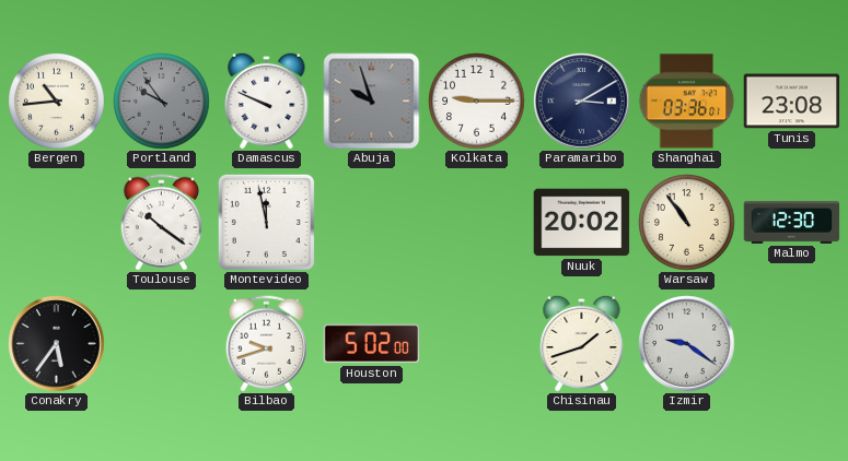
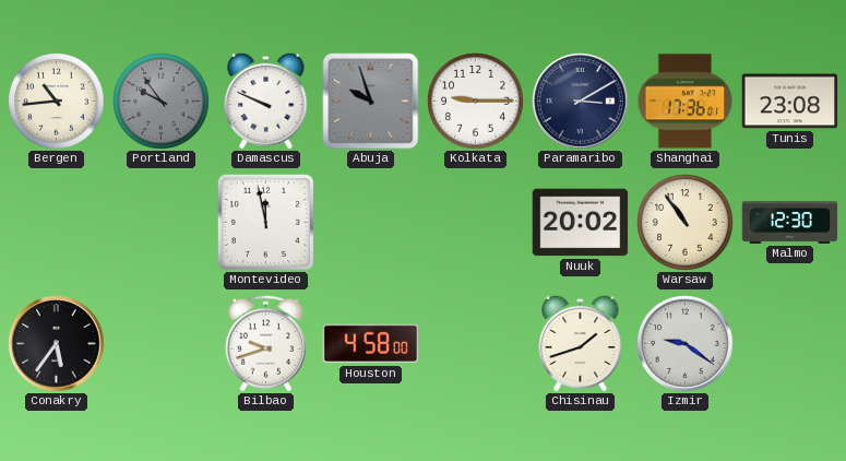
Shanghai: 03:36 -> 17:36 (686, 102)
Toulouse: 10:21 -> none (161, 223)
Houston: 5:02 -> 4:58 (371, 344)
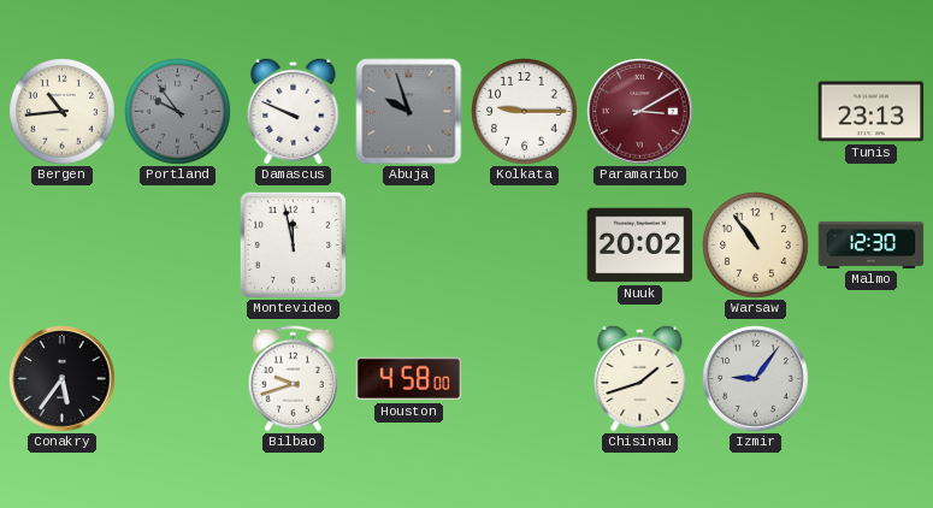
Paramaribo dial: navy -> burgundy (640, 112)
Shanghai: 17:36 -> none (686, 102)
Tunis: 23:08 -> 23:13 (872, 112)
Izmir: 9:21 -> 9:06 (756, 379)
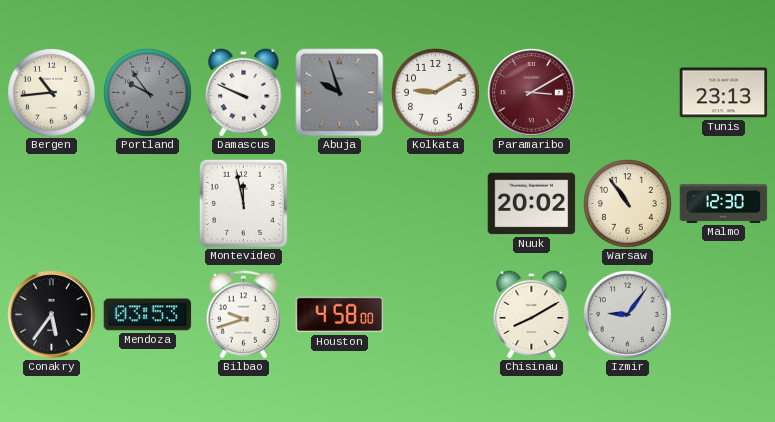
Kolkata: 9:15 -> 9:10 (436, 93)
Mendoza: none -> 03:53 (148, 315)
Chisinau: 1:42 -> 8:10 (532, 314)
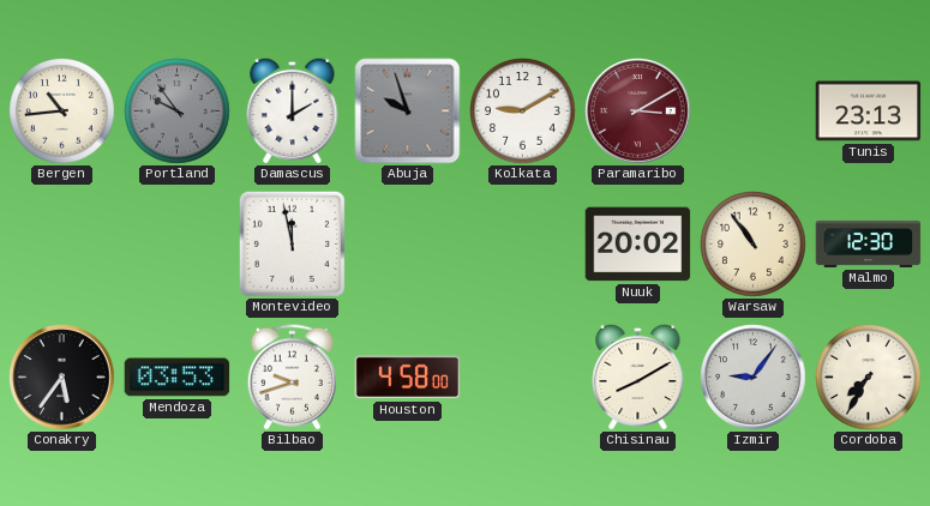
Damascus: 9:49 -> 2:00 (293, 110)
Cordoba: none -> 7:35 (869, 378)
